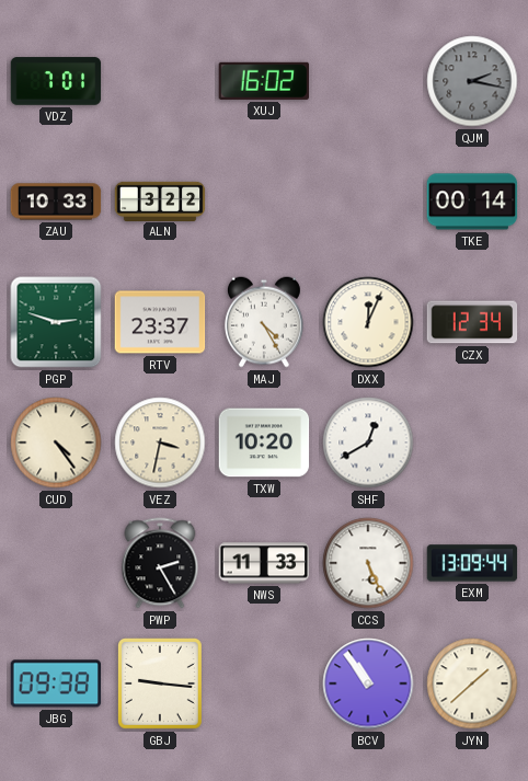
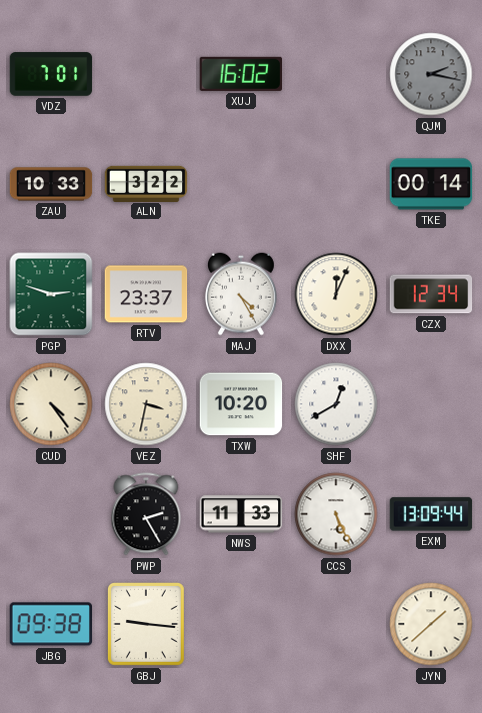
BCV: 10:54 -> none (368, 684)
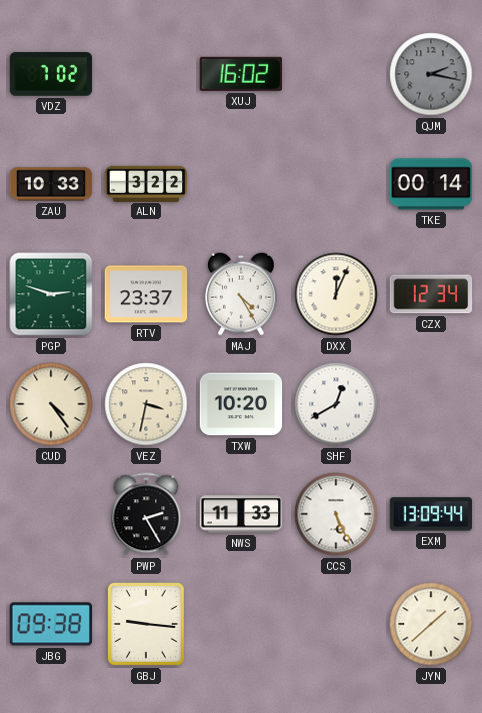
VDZ: 7:01 -> 7:02 (51, 74)
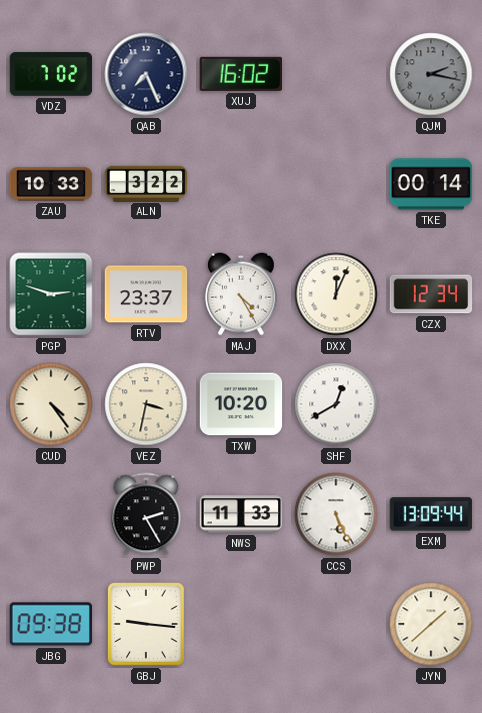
QAB: none -> 7:26 (146, 74)
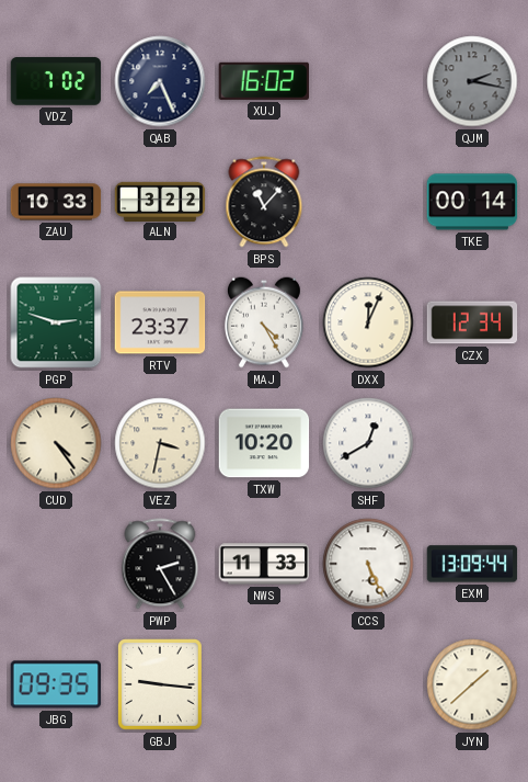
BPS: none -> 11:07 (264, 202)
JBG: 09:38 -> 09:35 (56, 684)
